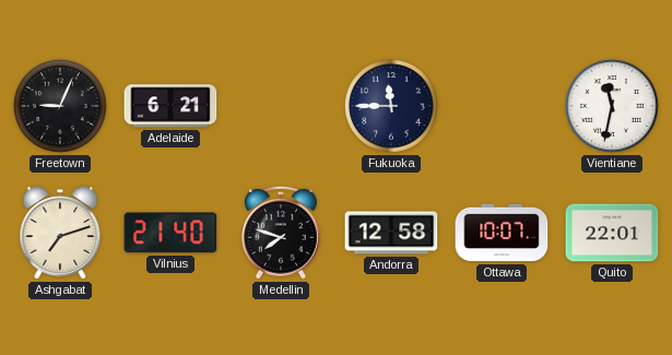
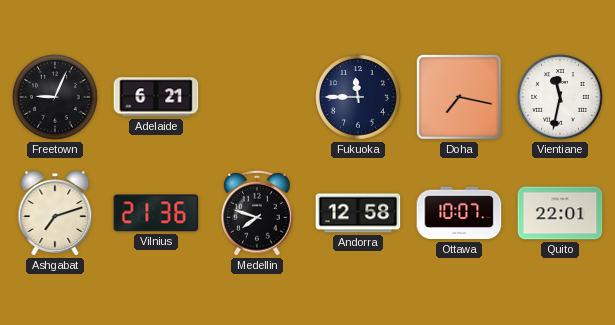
Doha: none -> 7:17 (460, 98)
Vilnius: 21:40 -> 21:36 (156, 213)
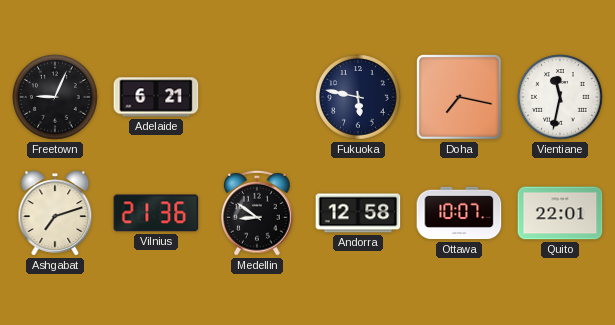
Fukuoka: 11:45 -> 5:47 (358, 97)
Medellin: 7:48 -> 8:51 (257, 213)
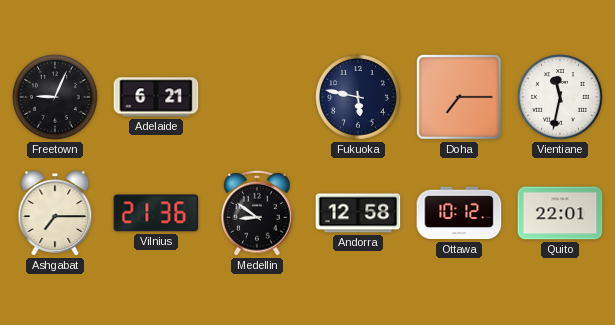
Doha: 7:17 -> 7:15 (460, 98)
Ashgabat: 7:12 -> 7:15 (55, 213)
Ottawa: 10:07 -> 10:12 (459, 213)
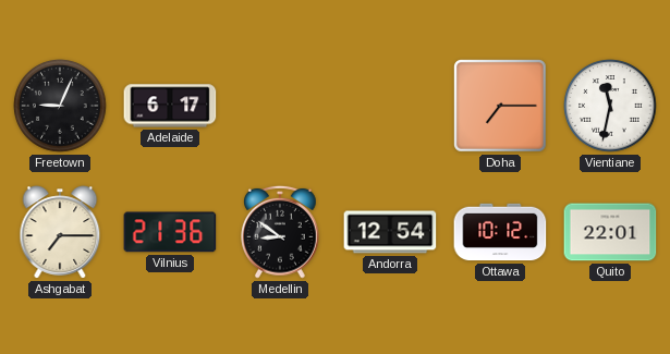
Adelaide: 6:21 -> 6:17 (170, 106)
Fukuoka: 5:47 -> none (358, 97)
Andorra: 12:58 -> 12:54 (390, 232)
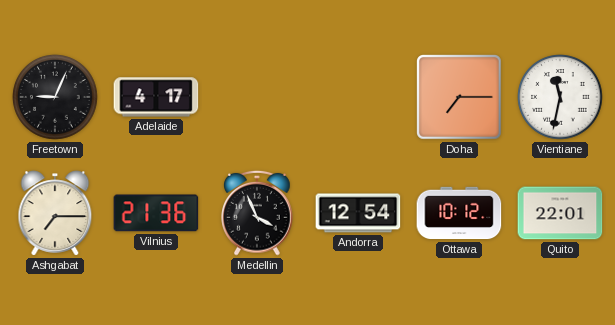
Adelaide: 6:17 -> 4:17 (156, 97)
Medellin: 8:51 -> 3:56 (257, 213)
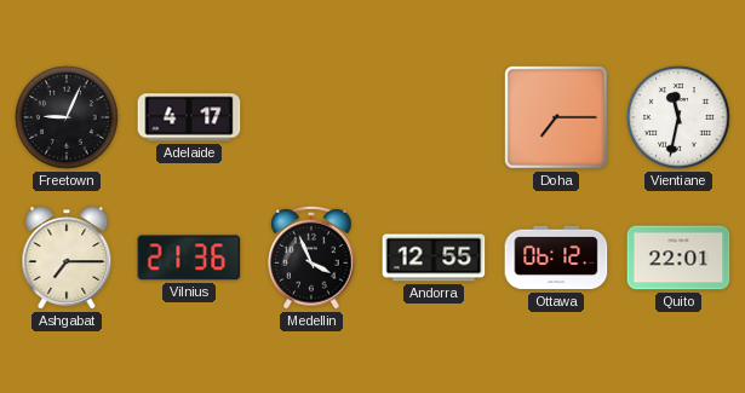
Andorra: 12:54 -> 12:55 (434, 258)
Ottawa: 10:12 -> 06:12 (556, 258)
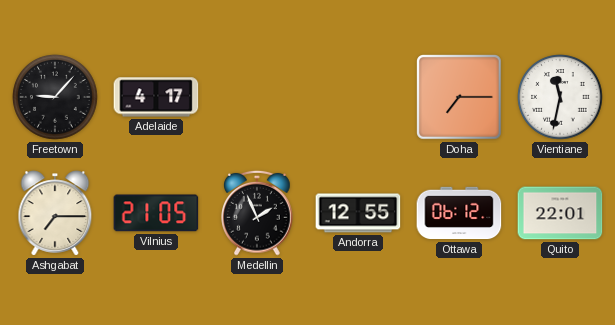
Freetown: 9:04 -> 9:07 (55, 97)
Vilnius: 21:36 -> 21:05 (156, 213)
Medellin: 3:56 -> 1:56 (257, 213)
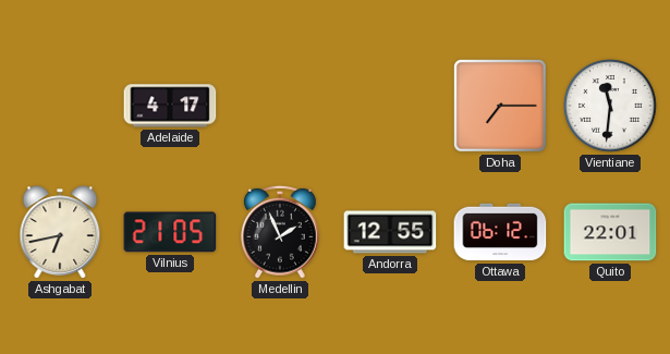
Freetown: 9:07 -> none (55, 97)
Vientiane: 11:32 -> 11:31 (610, 106)
Ashgabat: 7:15 -> 6:43 (60, 232)
